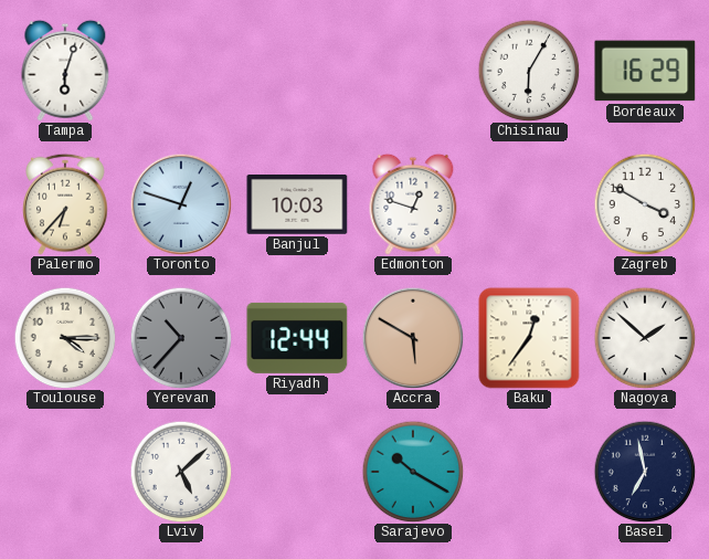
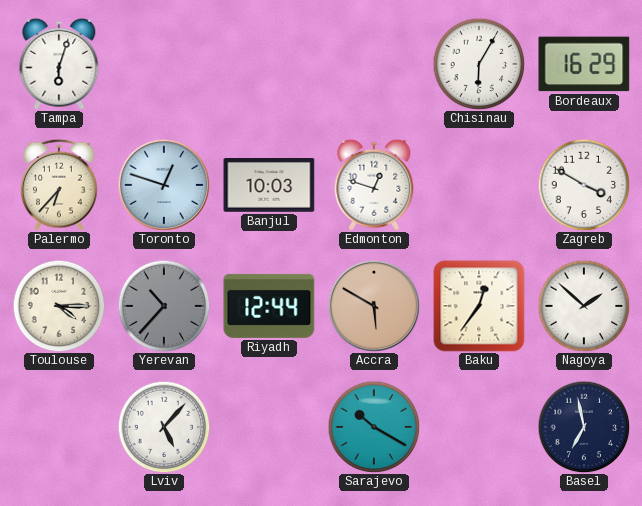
Lviv: 5:08 -> 5:07 (164, 427)
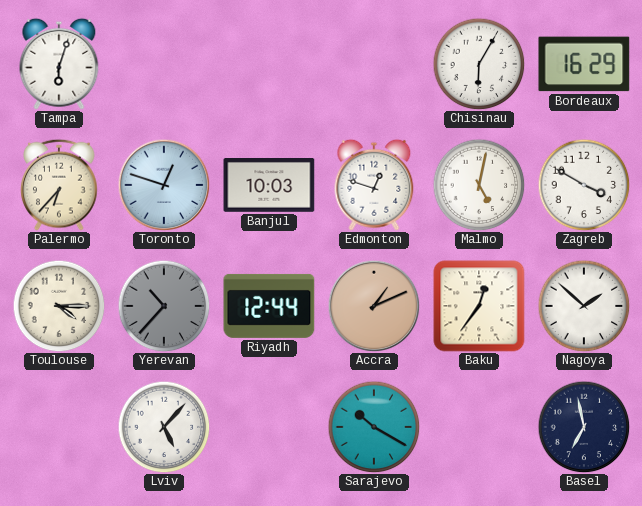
Malmo: none -> 5:02 (479, 185)
Accra: 5:50 -> 1:11 (374, 306)
